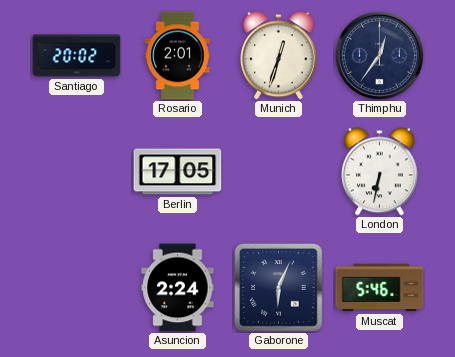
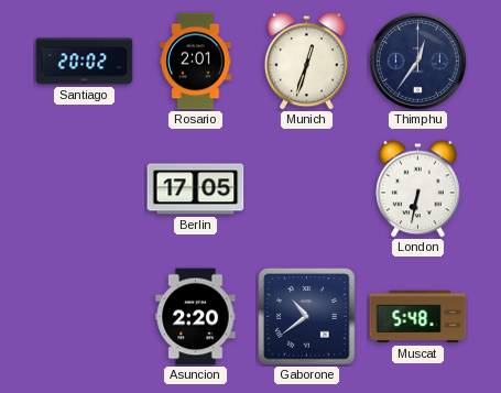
Asuncion: 2:24 -> 2:20 (196, 317)
Gaborone: 6:04 -> 10:39 (307, 317)
Muscat: 5:46 -> 5:48 (418, 317)
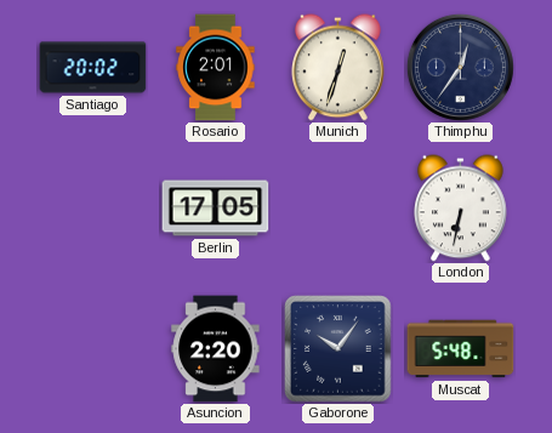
Gaborone: 10:39 -> 10:06 (338, 349)
